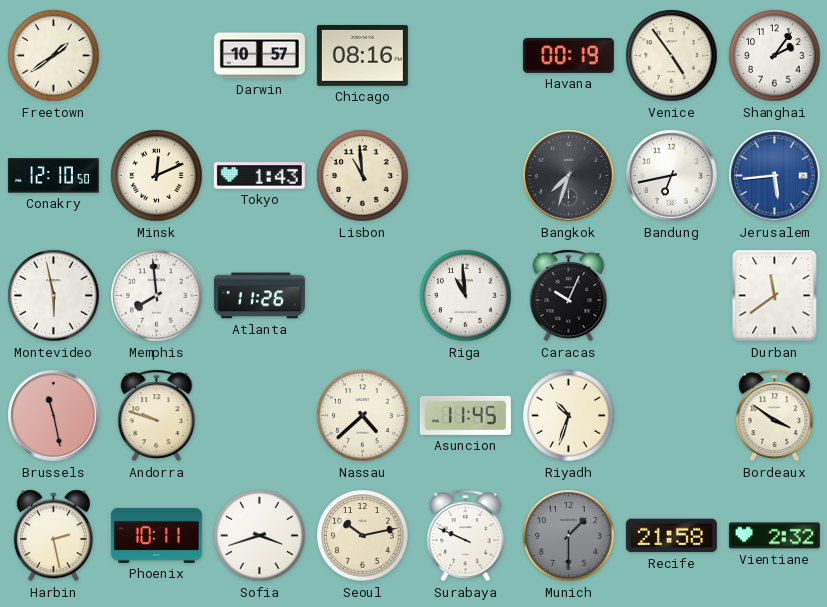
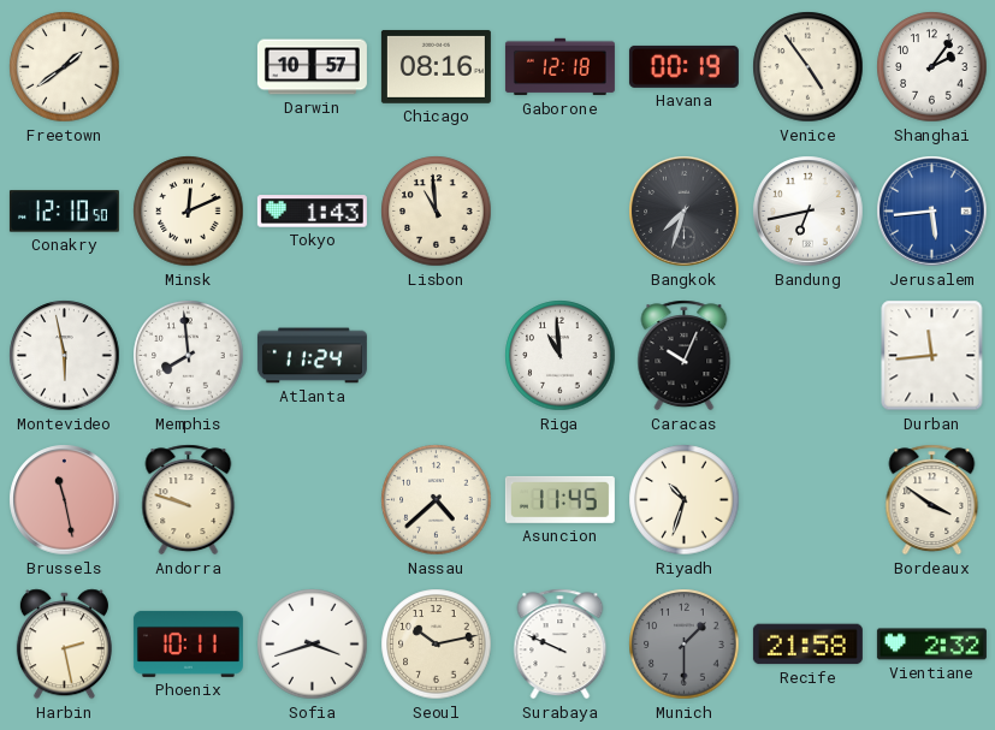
Gaborone: none -> 12:18 (559, 67)
Atlanta: 11:26 -> 11:24 (312, 356)
Durban: 11:39 -> 11:44 (932, 356)
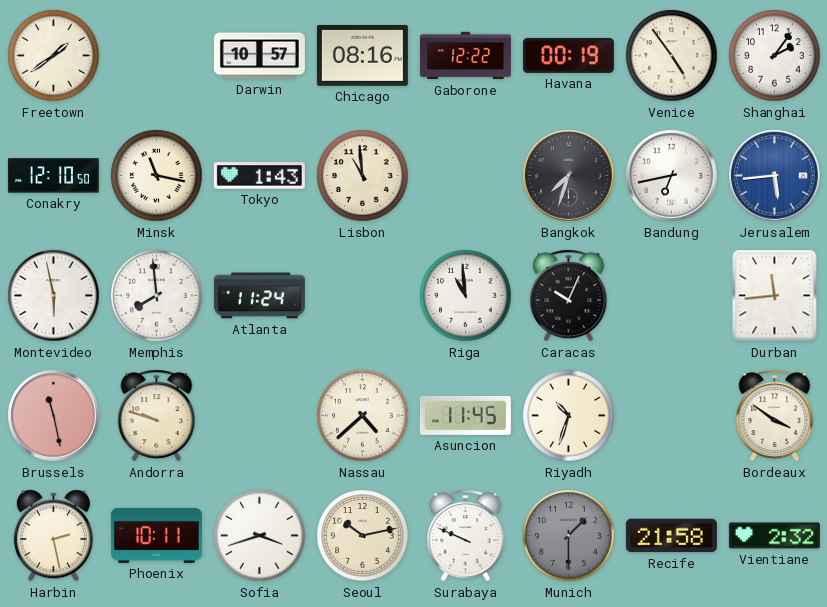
Gaborone: 12:18 -> 12:22 (465, 56)
Minsk: 12:11 -> 11:17 (157, 176)
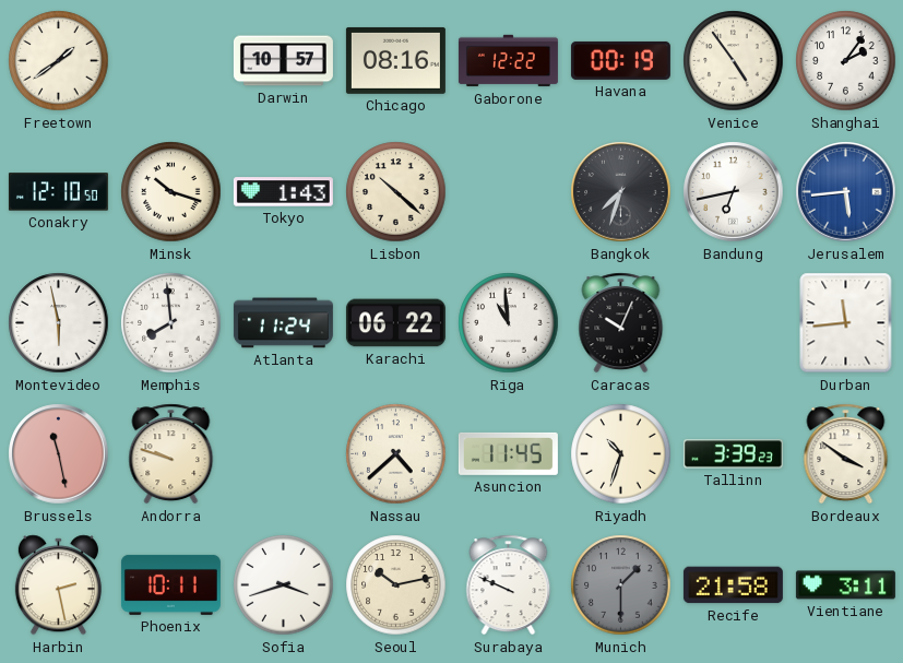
Minsk: 11:17 -> 10:18 (171, 192)
Lisbon: 10:59 -> 10:22 (396, 192)
Karachi: none -> 06:22 (395, 323)
Tallinn: none -> 3:39 (733, 454)
Vientiane: 2:32 -> 3:11 (845, 585)
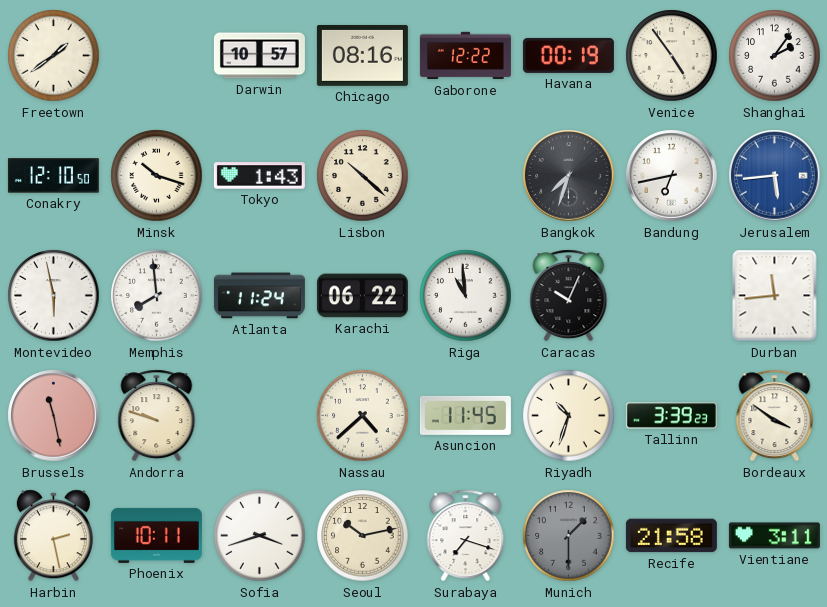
Surabaya: 9:49 -> 7:18 (466, 536)
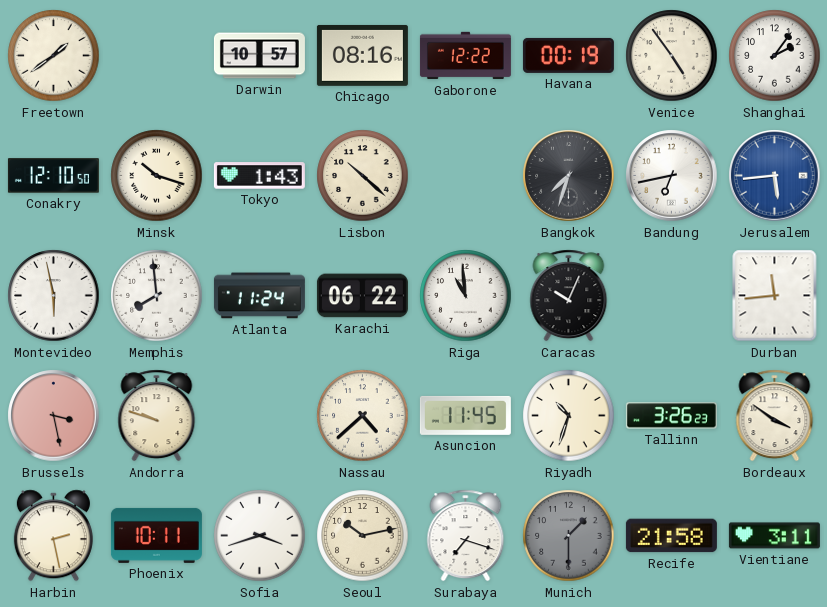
Brussels: 11:28 -> 3:28 (54, 416)
Tallinn: 3:39 -> 3:26 (671, 416)
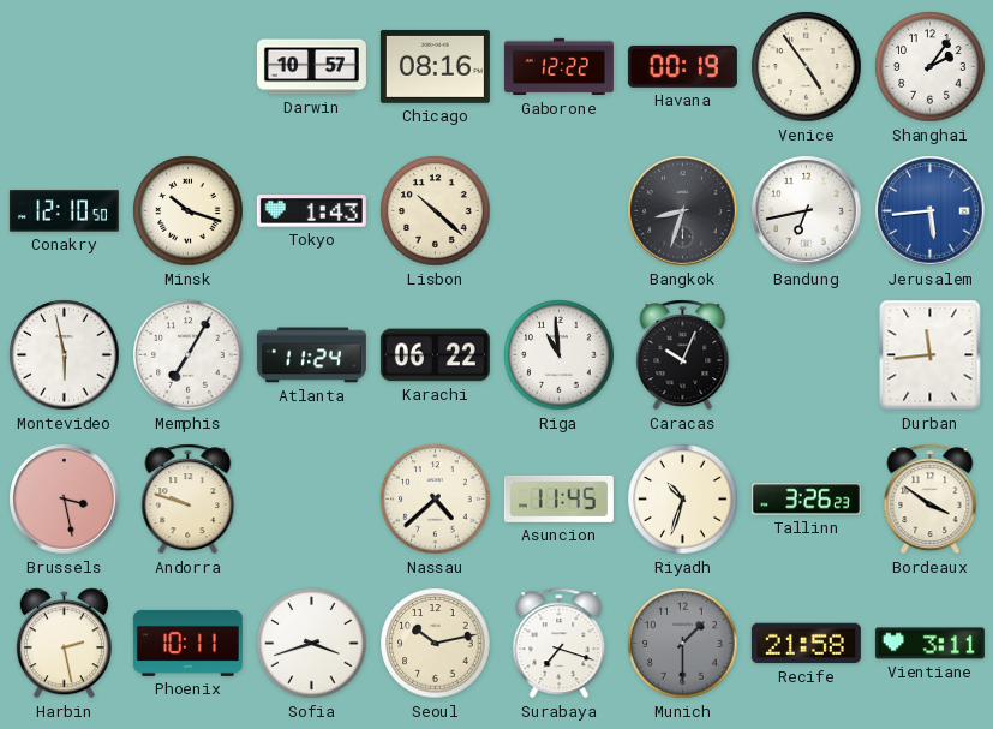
Freetown: 1:39 -> none (54, 56)
Bangkok: 7:33 -> 8:33 (683, 211)
Memphis: 7:59 -> 7:05 (189, 355)
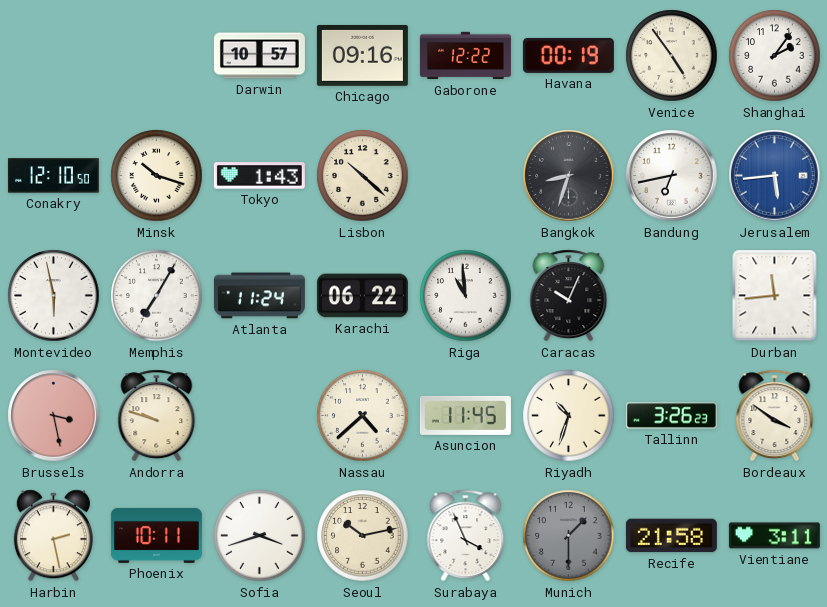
Chicago: 08:16 -> 09:16 (362, 55)
Surabaya: 7:18 -> 3:56 (466, 536)
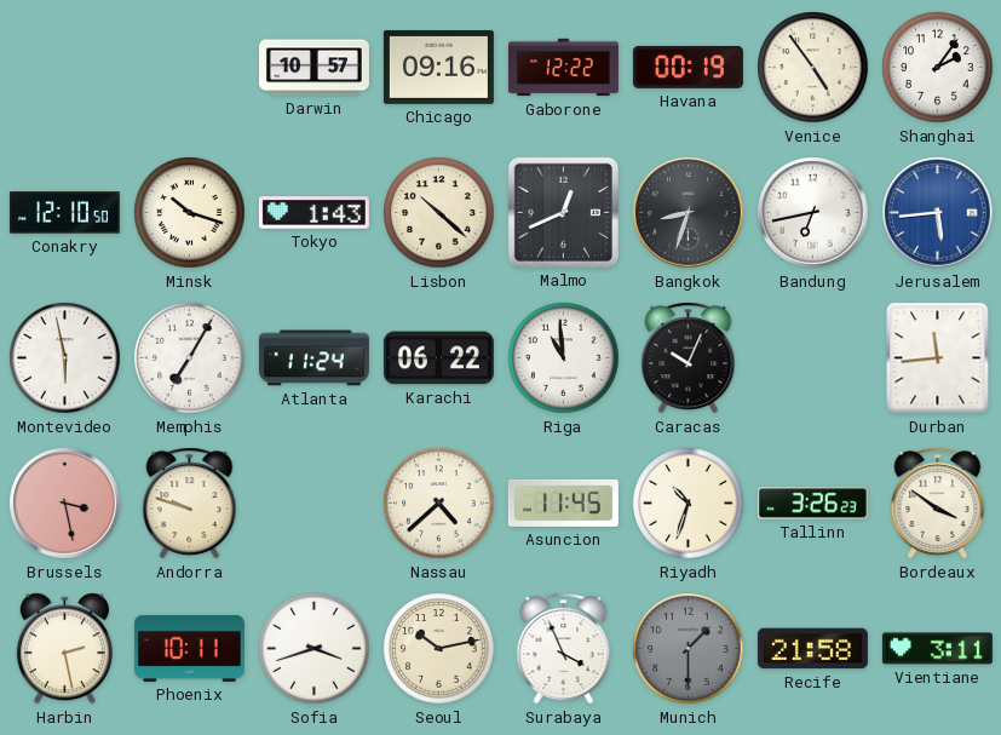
Malmo: none -> 12:41 (563, 212)
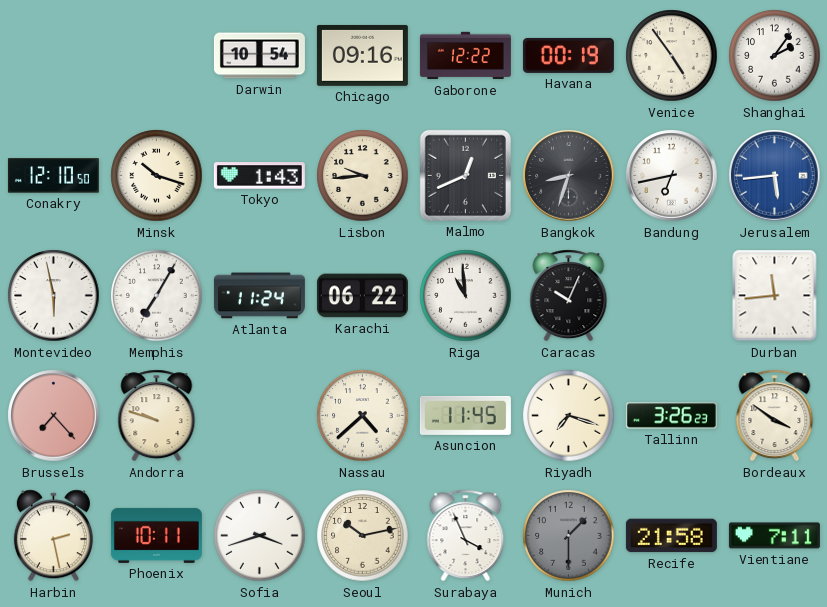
Darwin: 10:57 -> 10:54 (259, 56)
Lisbon: 10:22 -> 9:44 (363, 176)
Brussels: 3:28 -> 7:23 (54, 416)
Riyadh: 10:33 -> 7:18 (569, 416)
Vientiane: 3:11 -> 7:11 (774, 536)
